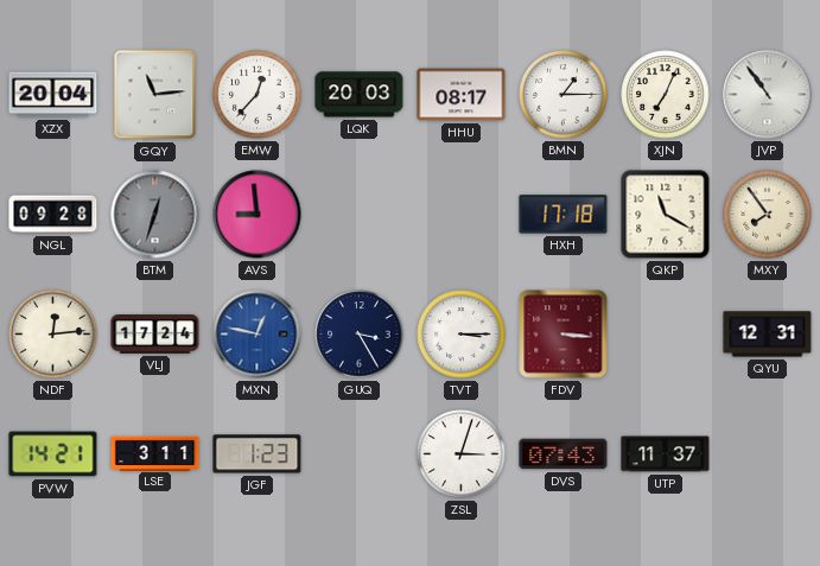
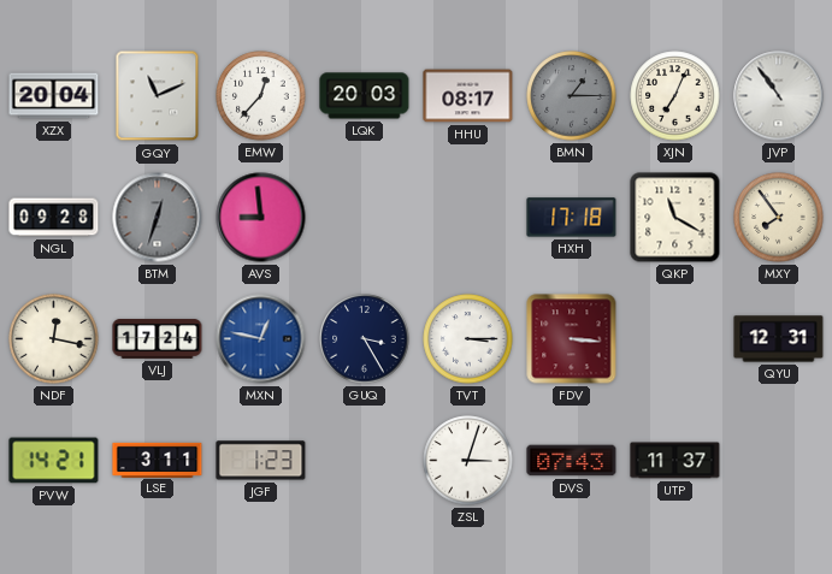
GQY: 11:14 -> 11:11 (158, 96)
BMN dial: white -> grey (572, 96)
NDF: 12:14 -> 12:17 (54, 339)
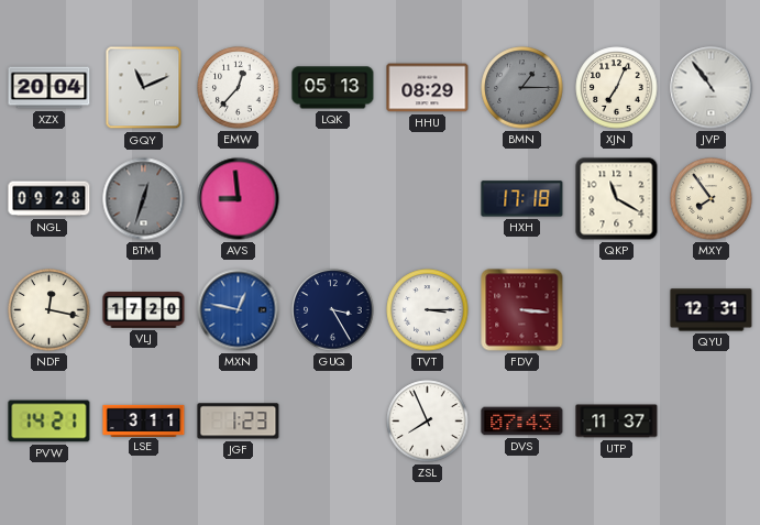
LQK: 20:03 -> 05:13 (333, 88)
HHU: 08:17 -> 08:29 (428, 88)
VLJ: 17:24 -> 17:20 (144, 310)
ZSL: 3:03 -> 7:56 (428, 422)
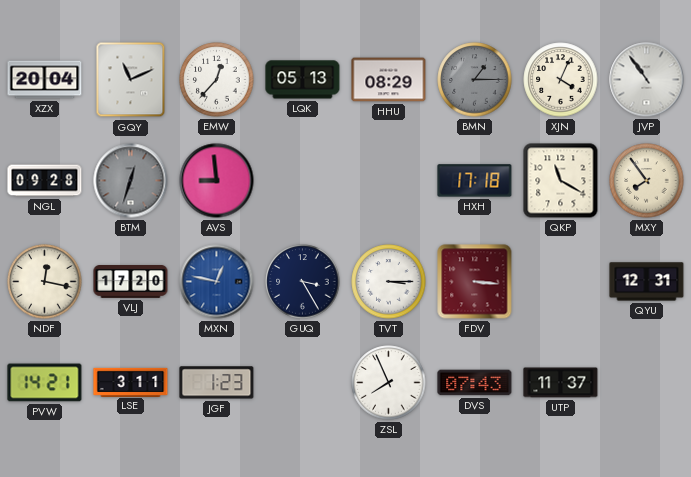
XJN: 7:04 -> 4:04 (561, 80)
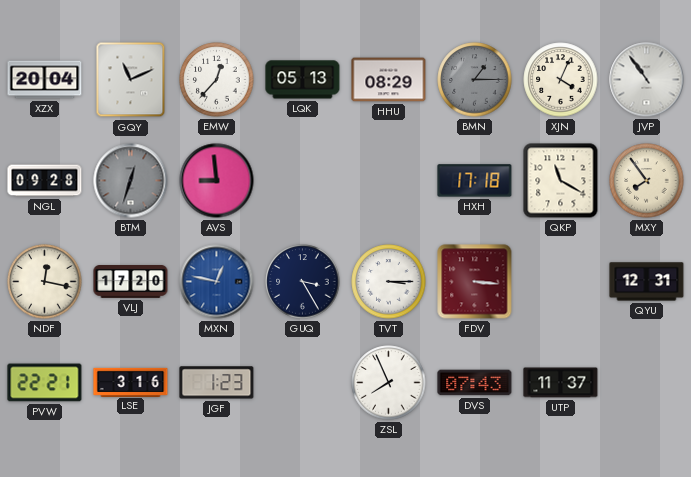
PVW: 14:21 -> 22:21 (45, 383)
LSE: 3:11 -> 3:16 (131, 382)
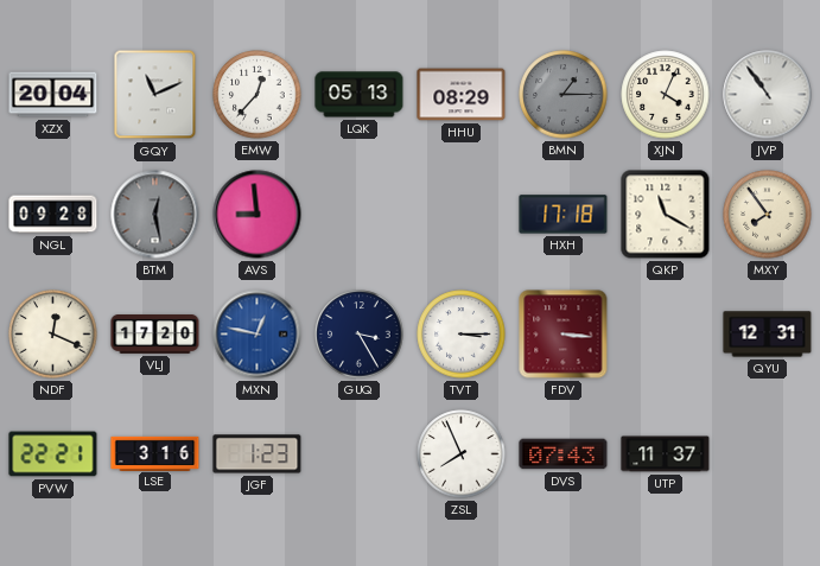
BTM: 12:33 -> 12:28 (155, 215)
NDF: 12:17 -> 12:19 (53, 335)
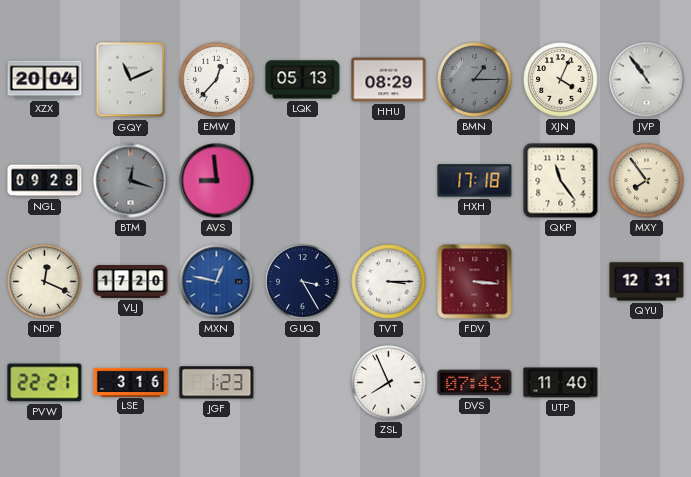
BTM: 12:28 -> 12:18 (131, 181)
QKP: 11:20 -> 11:24 (561, 181)
UTP: 11:37 -> 11:40 (561, 383)
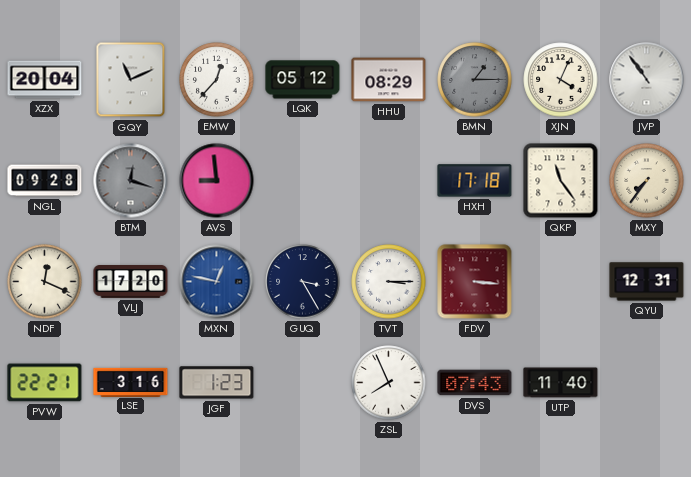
LQK: 05:13 -> 05:12 (303, 80)
MXY: 7:54 -> 7:36 (647, 181)
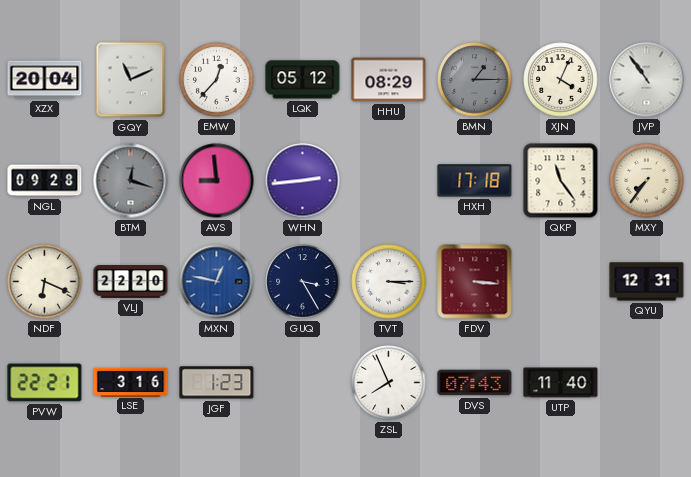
WHN: none -> 2:44 (303, 181)
NDF: 12:19 -> 6:19 (45, 282)
VLJ: 17:20 -> 22:20 (131, 282)
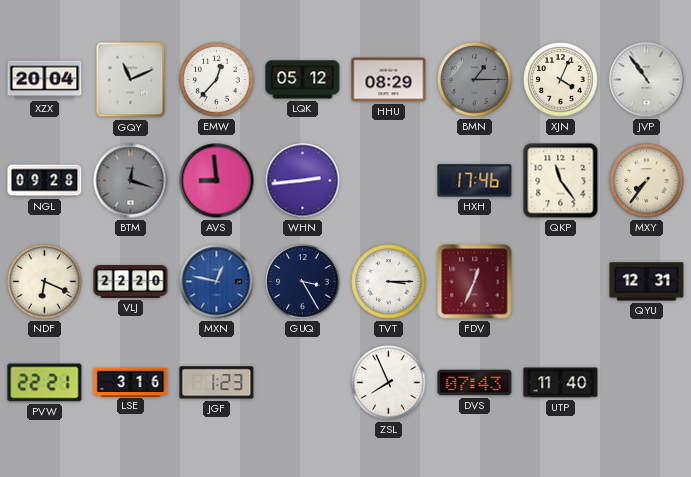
HXH: 17:18 -> 17:46 (475, 181)
FDV: 3:16 -> 12:34 (475, 282)
